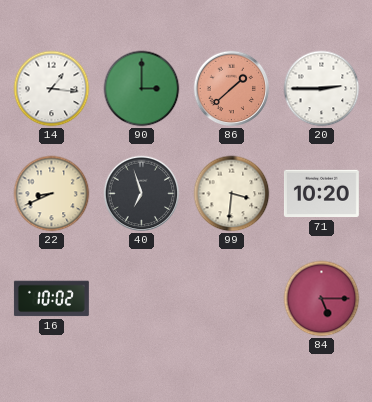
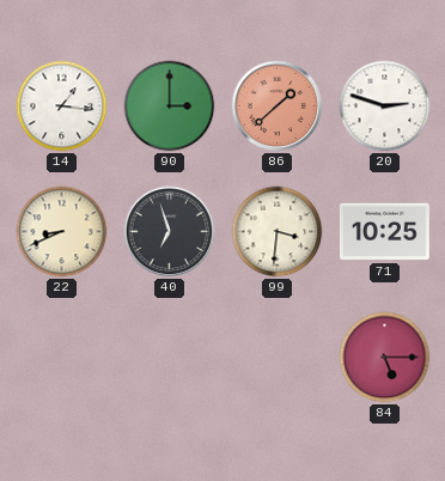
20: 2:45 -> 2:48 (385, 106)
71: 10:20 -> 10:25 (384, 232)
16: 10:02 -> none (51, 299)
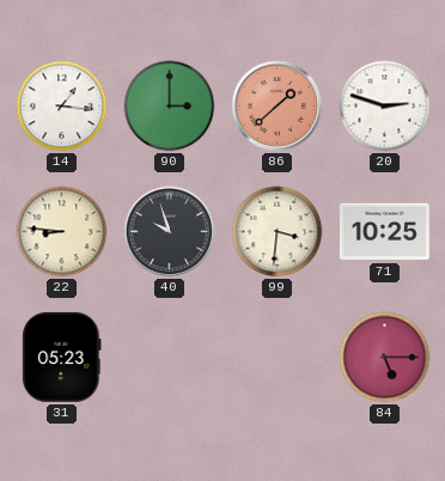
22: 8:41 -> 8:46 (62, 232)
40: 6:57 -> 9:57 (170, 232)
31: none -> 05:23 (62, 357)
